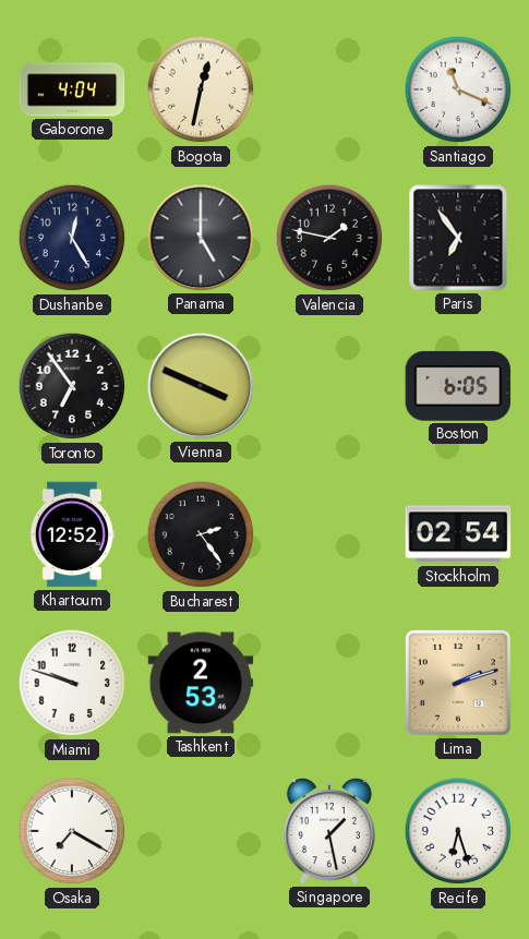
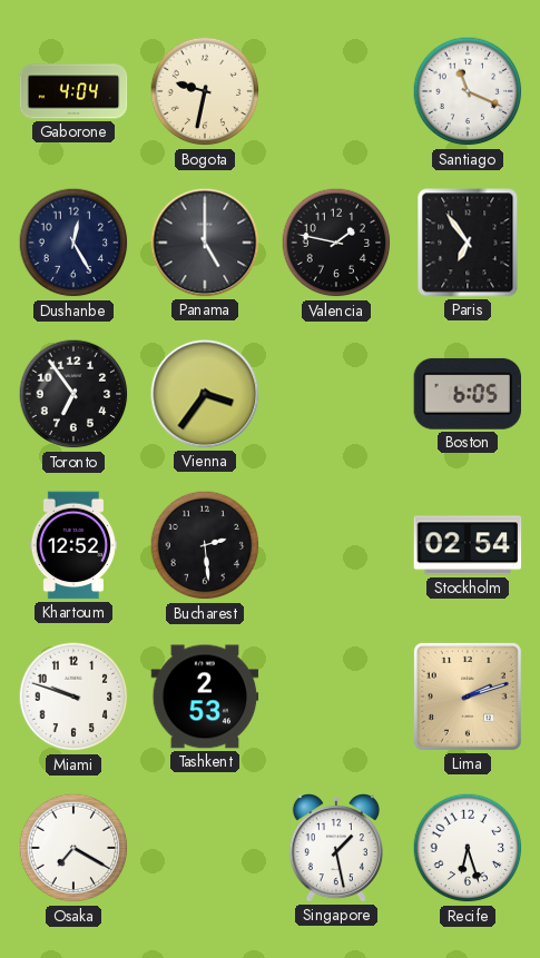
Bogota: 12:32 -> 9:32 (205, 91)
Vienna: 3:49 -> 3:36 (205, 394)
Bucharest: 2:24 -> 2:29 (205, 545)
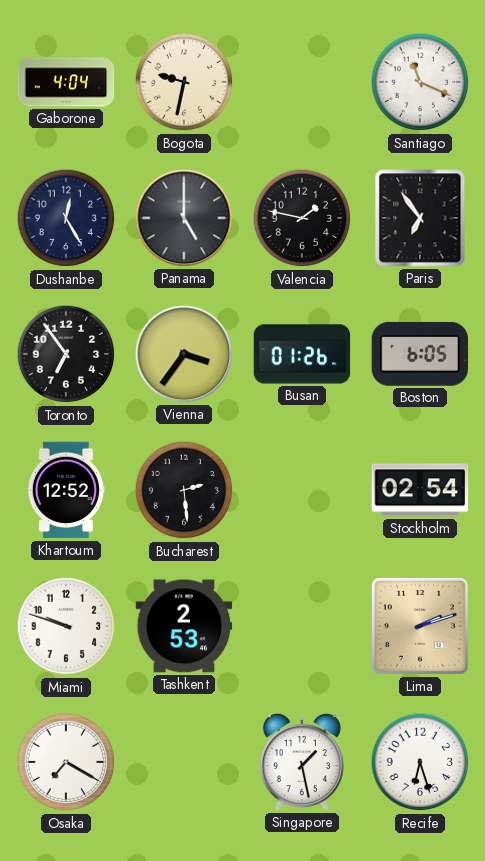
Busan: none -> 01:26 (302, 354)
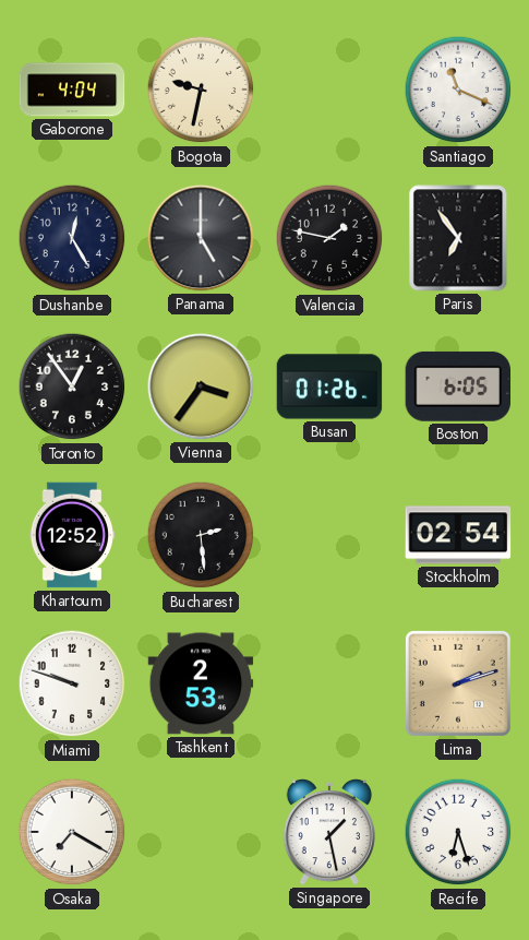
Toronto: 6:54 -> 12:54 (72, 386)
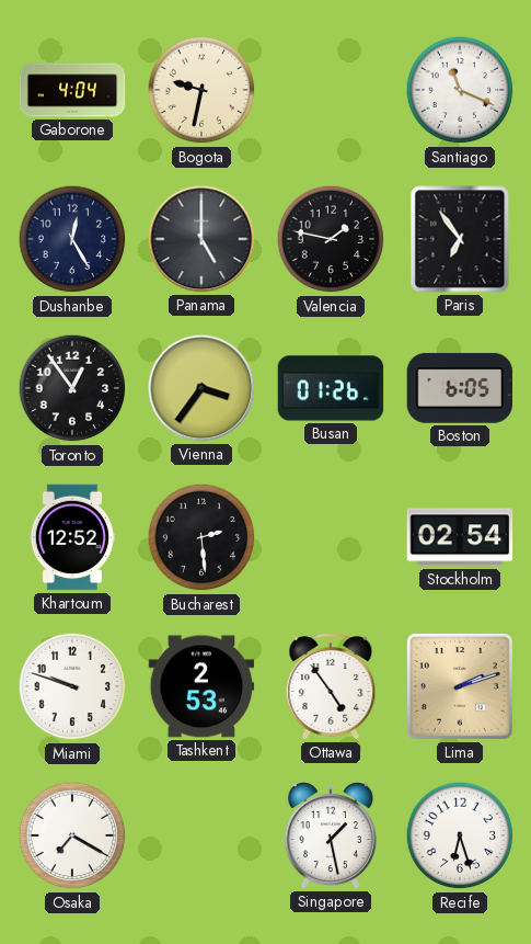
Ottawa: none -> 4:54 (331, 686)
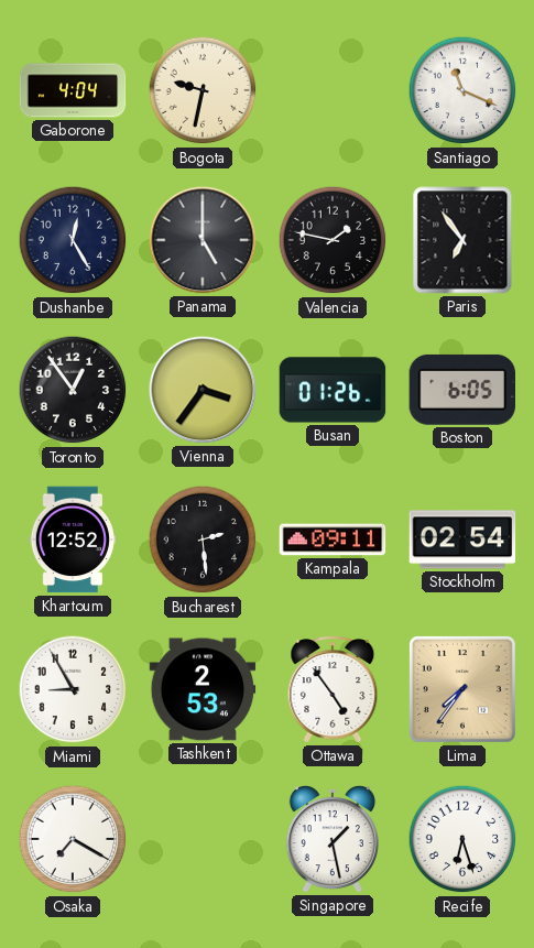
Kampala: none -> 09:11 (333, 540)
Miami: 9:48 -> 8:55 (73, 689)
Lima: 2:12 -> 7:36 (462, 689)
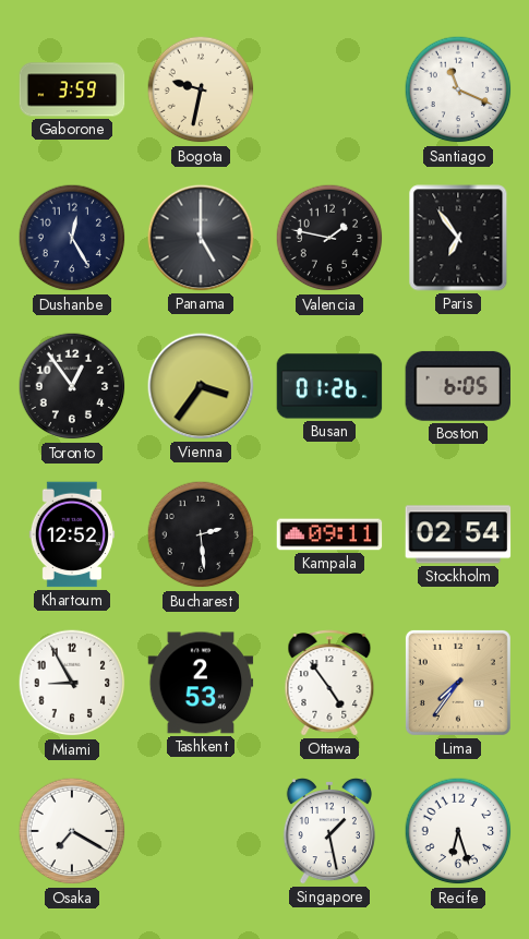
Gaborone: 4:04 -> 3:59 (72, 89)
